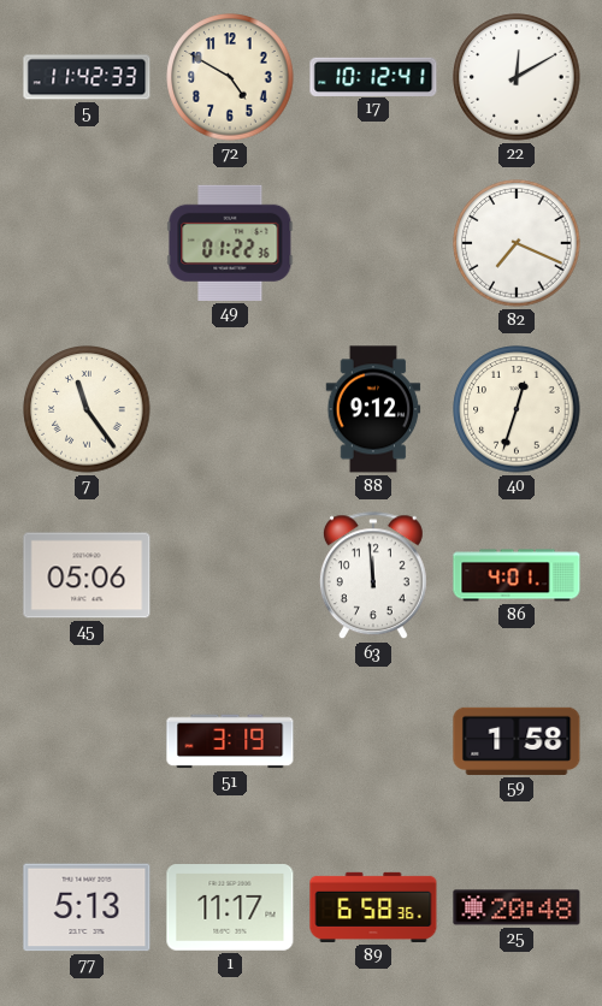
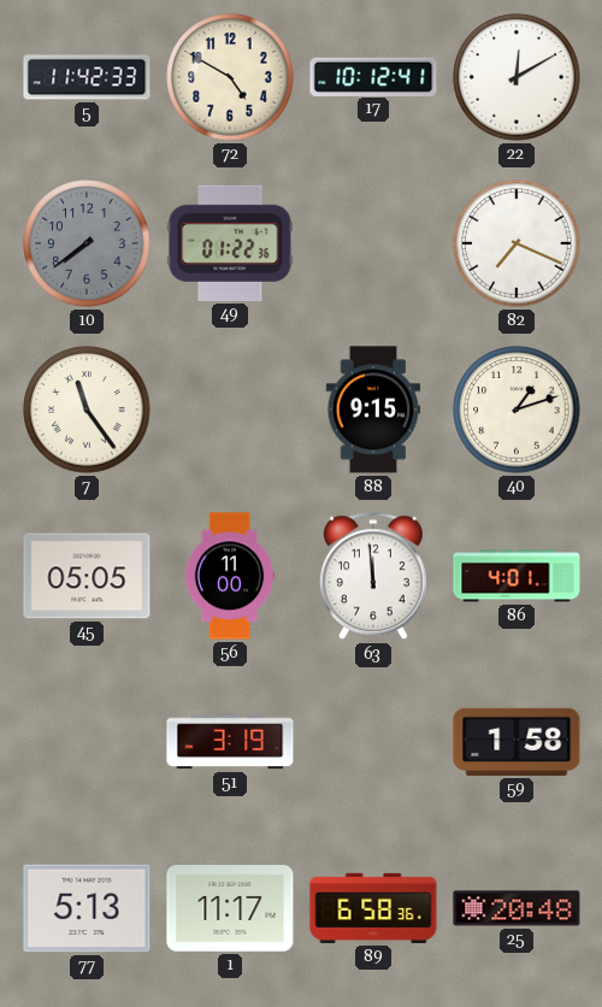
10: none -> 7:39 (87, 243)
88: 9:12 -> 9:15 (373, 410)
40: 12:33 -> 1:12 (517, 410)
45: 05:06 -> 05:05 (87, 576)
56: none -> 11:00 (230, 576)
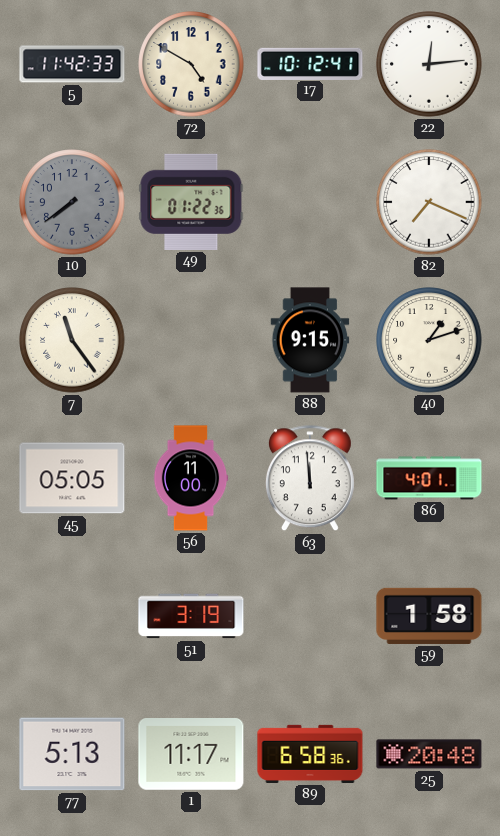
22: 12:10 -> 12:14 (429, 64)
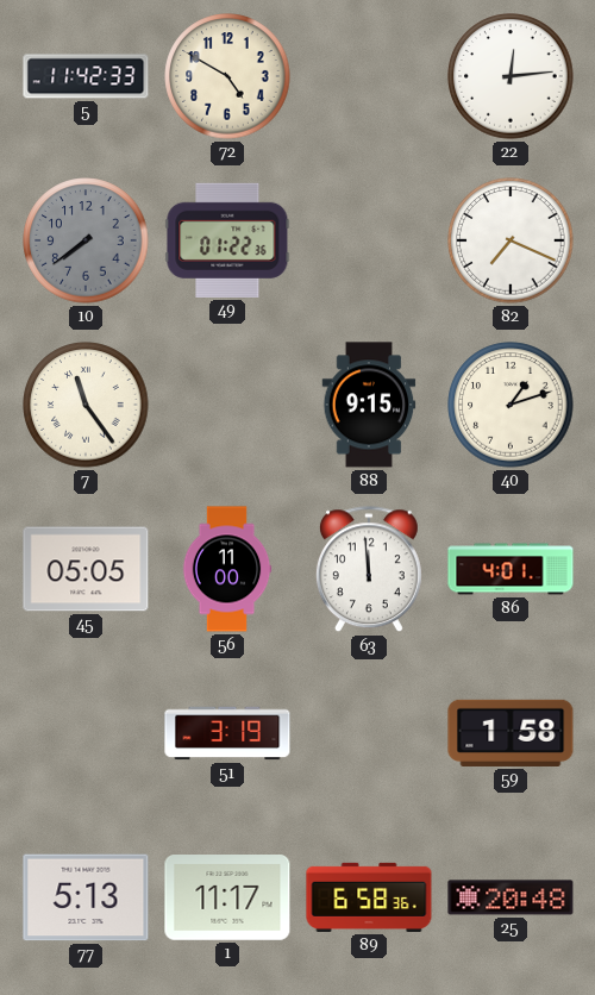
17: 10:12 -> none (310, 63)
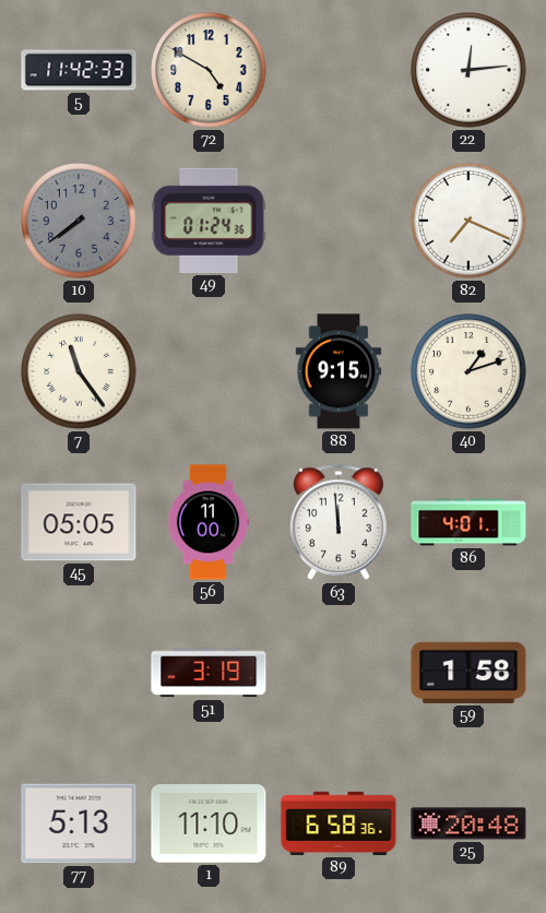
49: 01:22 -> 01:24 (209, 221)
1: 11:17 -> 11:10 (209, 825)
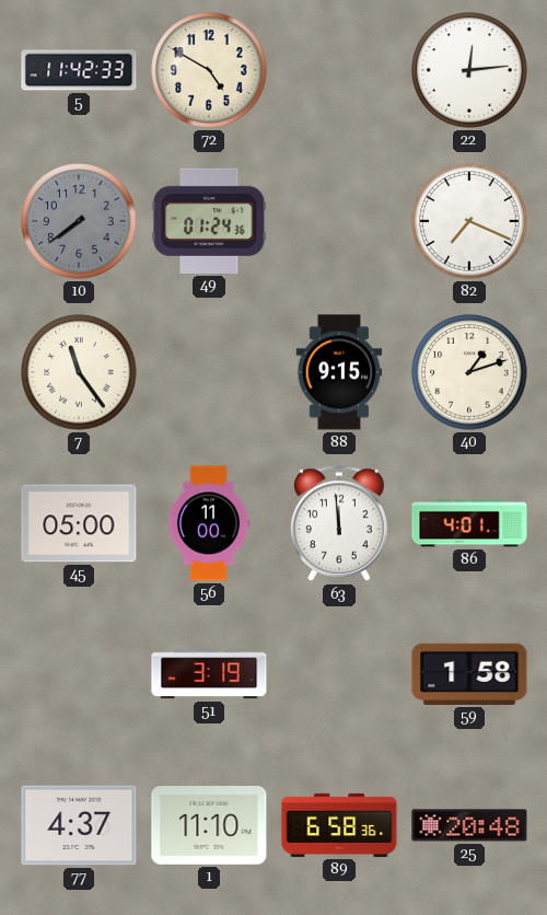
45: 05:05 -> 05:00 (79, 523)
77: 5:13 -> 4:37 (79, 825)
